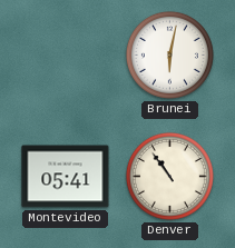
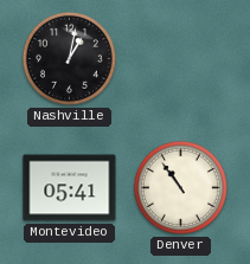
Nashville: none -> 1:02 (69, 58)
Brunei: 6:02 -> none (169, 54)
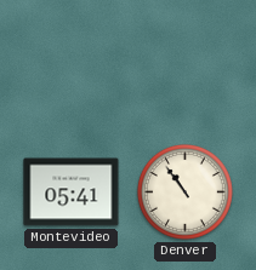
Nashville: 1:02 -> none (69, 58)
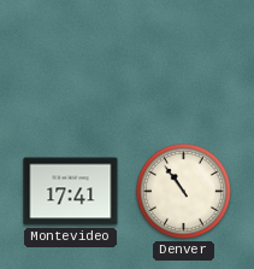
Montevideo: 05:41 -> 17:41 (71, 192)
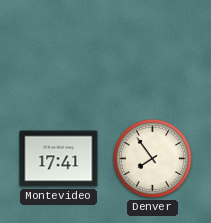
Denver: 10:54 -> 7:54 (152, 158)
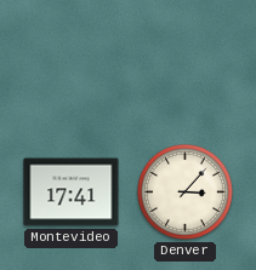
Denver: 7:54 -> 3:07 (184, 191)
